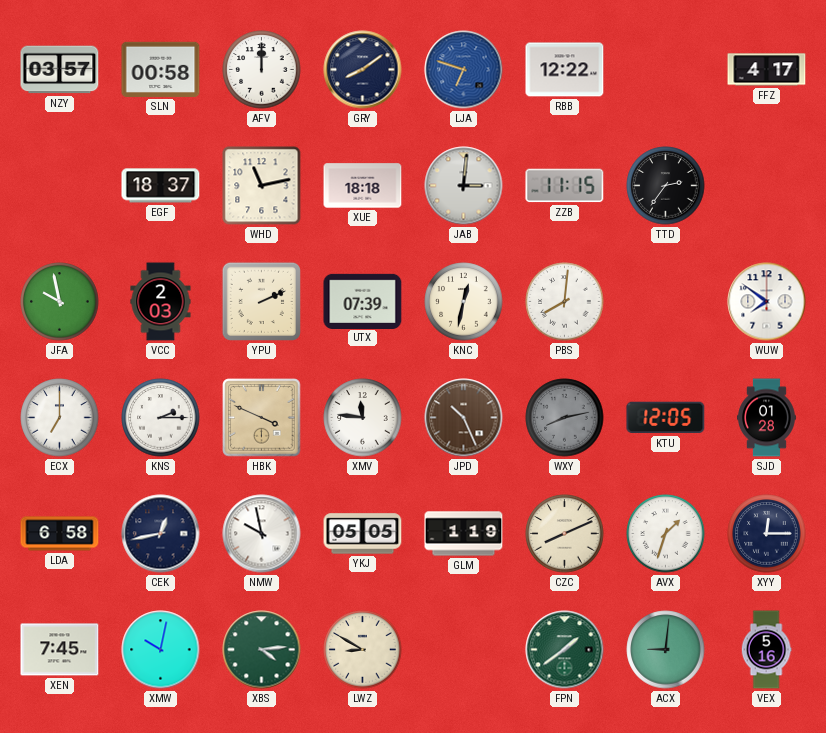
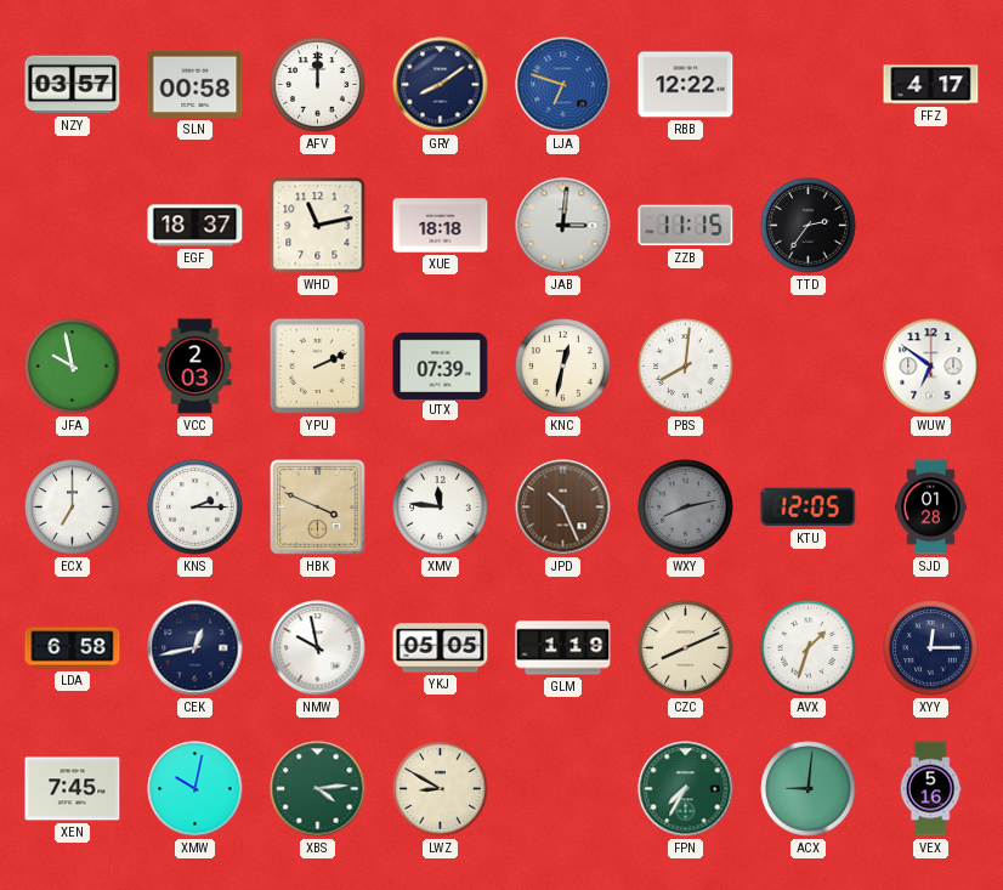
WUW: 7:51 -> 6:51 (931, 367)
FPN: 1:39 -> 7:35 (686, 789)
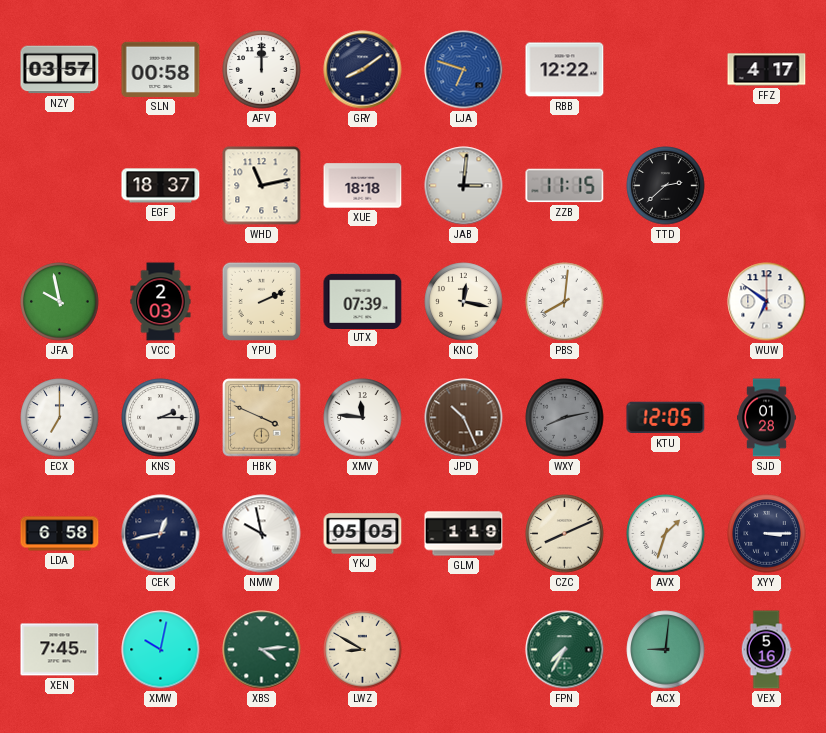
TTD: 2:36 -> 2:38 (666, 186)
KNC: 12:32 -> 12:17 (464, 302)
XYY: 12:15 -> 3:15 (767, 534)
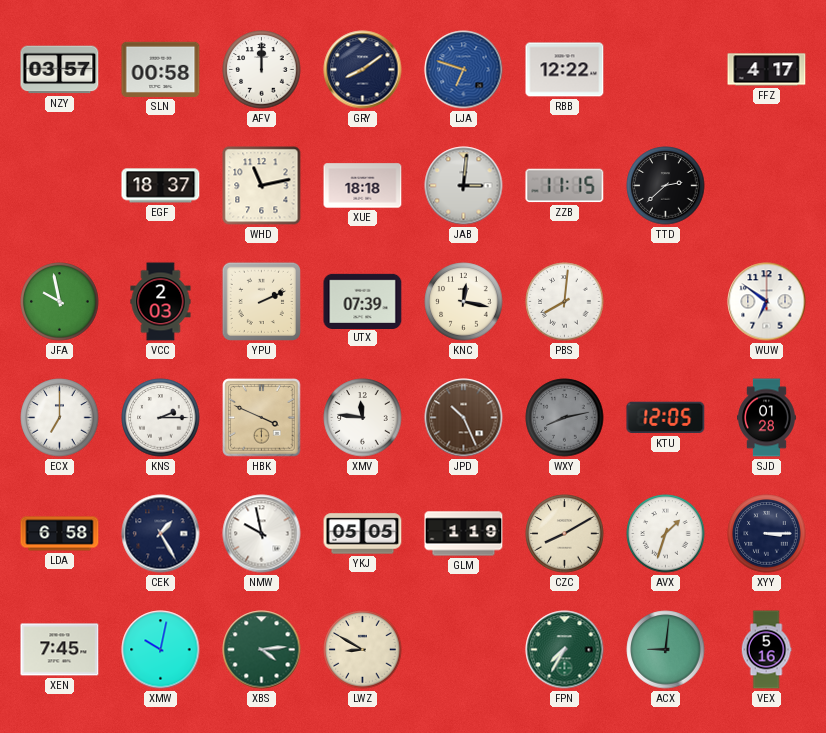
CEK: 12:43 -> 1:25 (161, 534)
CZC: 8:11 -> 8:10 (565, 534)
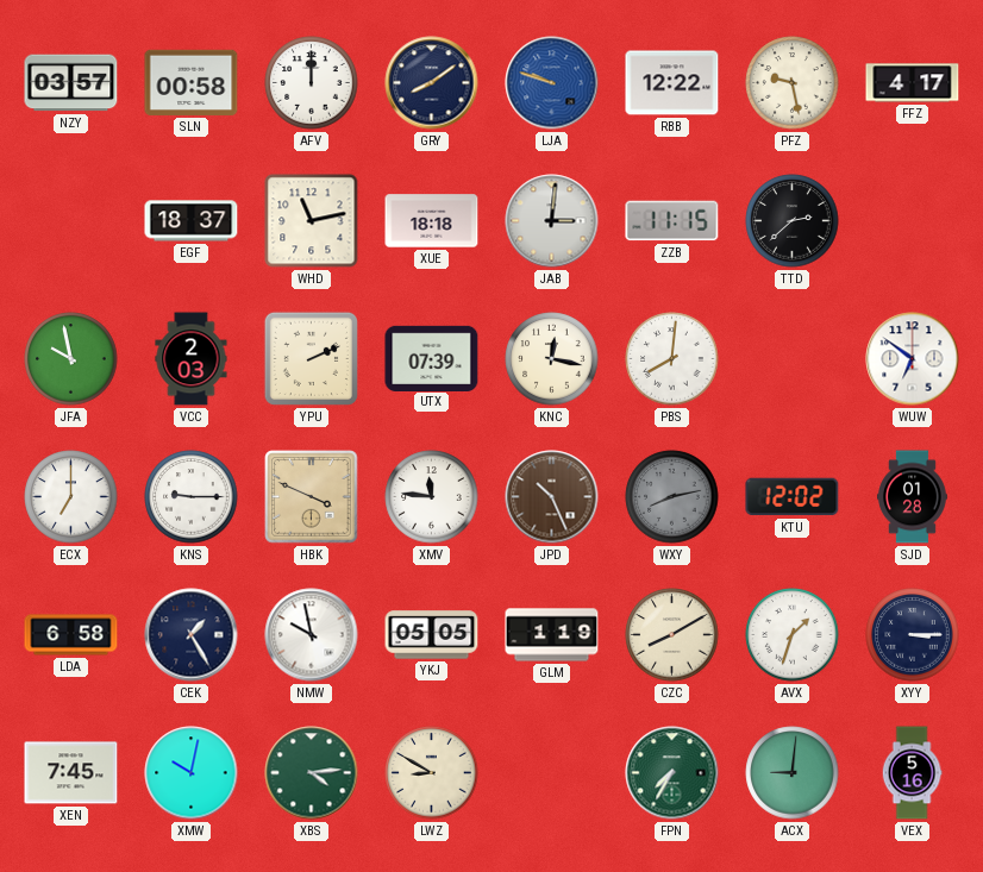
LJA: 6:48 -> 9:48 (552, 83)
PFZ: none -> 9:28 (793, 83)
KNS: 2:15 -> 9:15 (192, 497)
KTU: 12:05 -> 12:02 (793, 497)
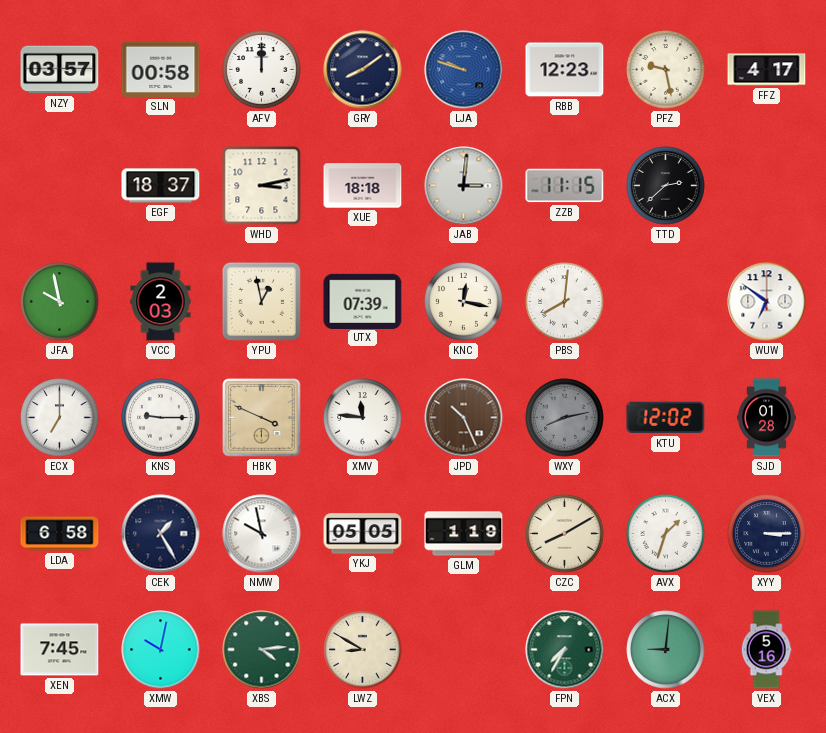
RBB: 12:22 -> 12:23 (565, 70)
WHD: 11:13 -> 3:13 (262, 186)
YPU: 2:11 -> 12:58 (261, 301)
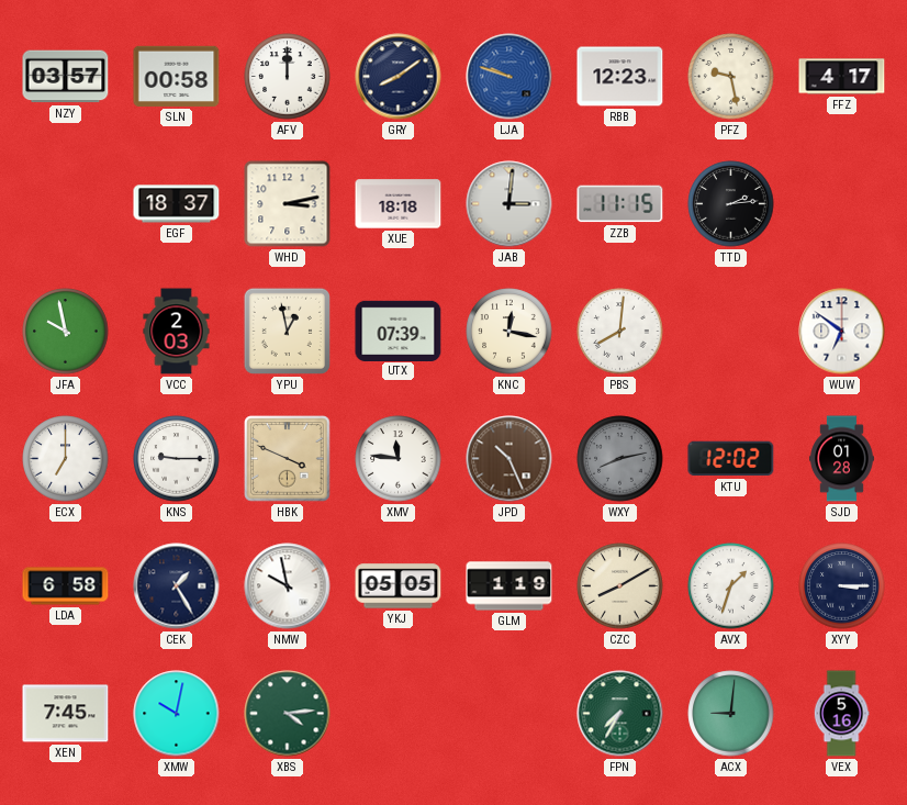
TTD: 2:38 -> 2:14 (731, 204)
LWZ: 8:50 -> none (363, 650)
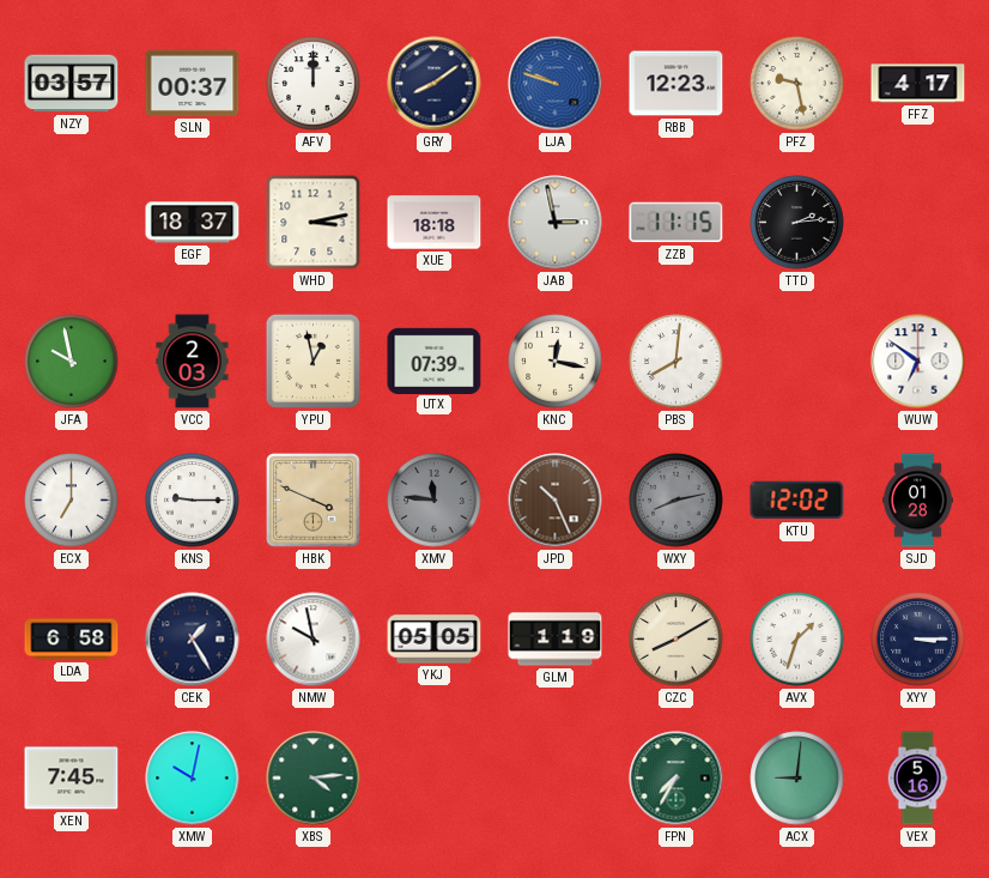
SLN: 00:58 -> 00:37 (193, 83)
JAB: 3:01 -> 2:58 (556, 223)
XMV dial: white -> grey (435, 501)
